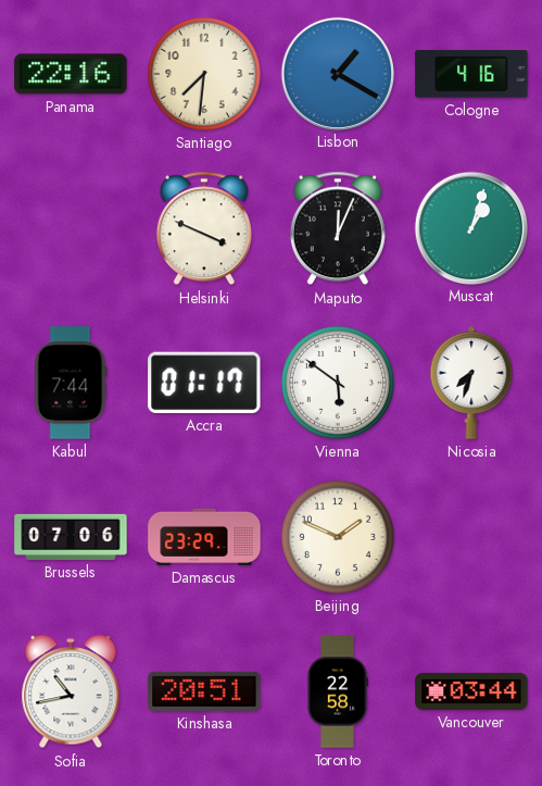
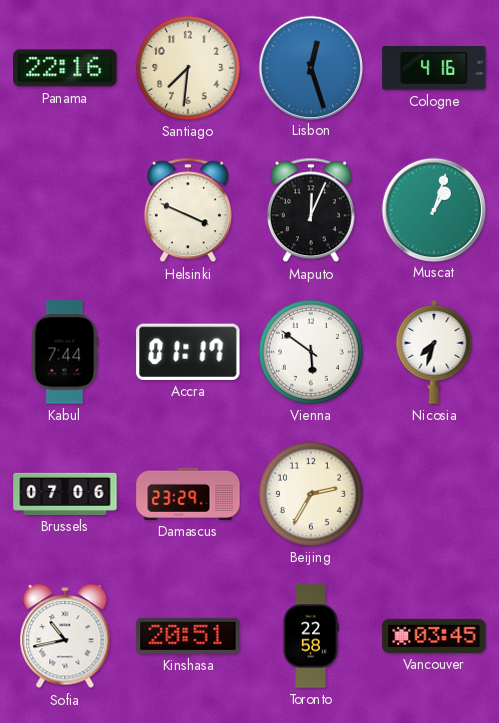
Lisbon: 1:20 -> 12:27 (310, 67)
Beijing: 1:49 -> 2:35 (311, 494)
Vancouver: 03:44 -> 03:45 (434, 636)
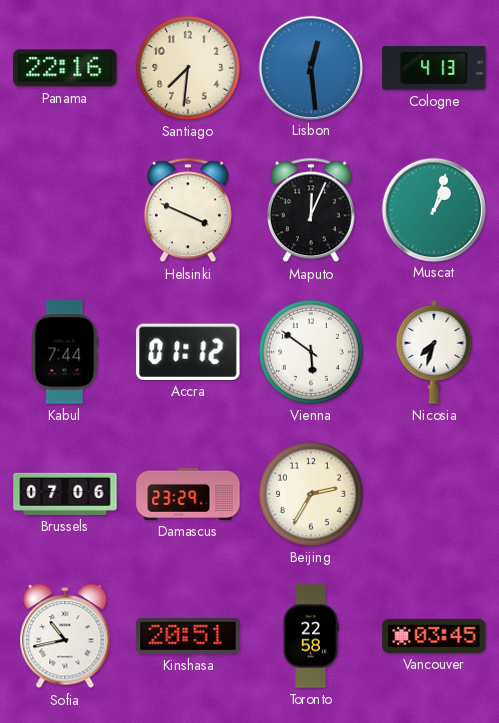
Lisbon: 12:27 -> 12:29 (310, 67)
Cologne: 4:16 -> 4:13 (434, 69)
Accra: 01:17 -> 01:12 (188, 352)
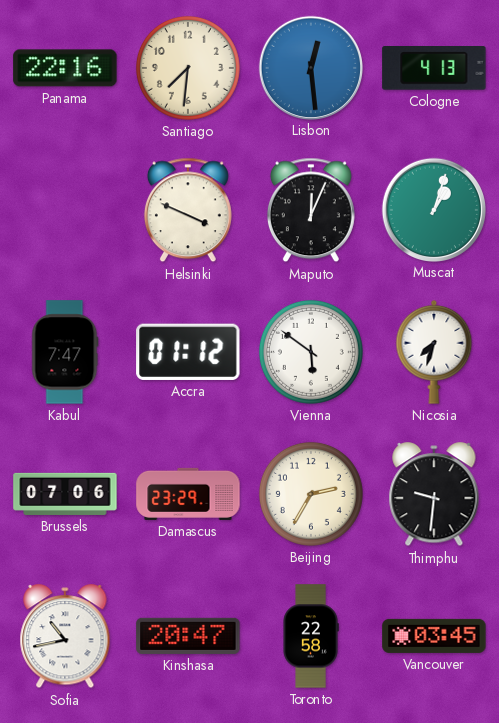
Kabul: 7:44 -> 7:47 (65, 352)
Thimphu: none -> 9:31 (434, 495)
Kinshasa: 20:51 -> 20:47 (188, 636)
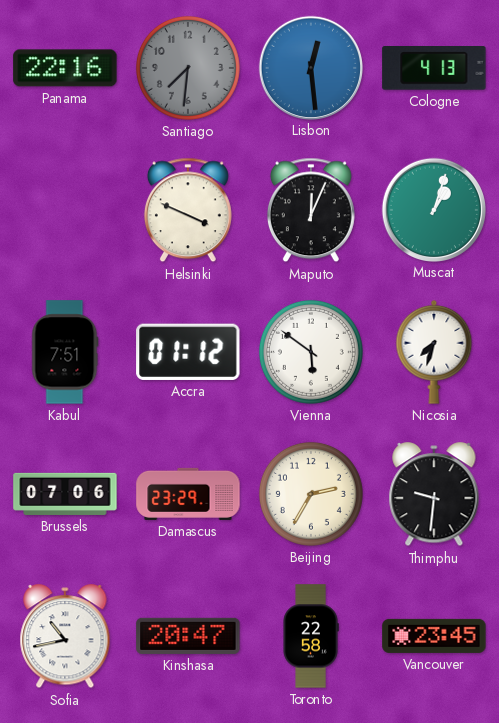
Santiago dial: cream -> grey (188, 68)
Kabul: 7:47 -> 7:51 (65, 352)
Vancouver: 03:45 -> 23:45 (434, 636)
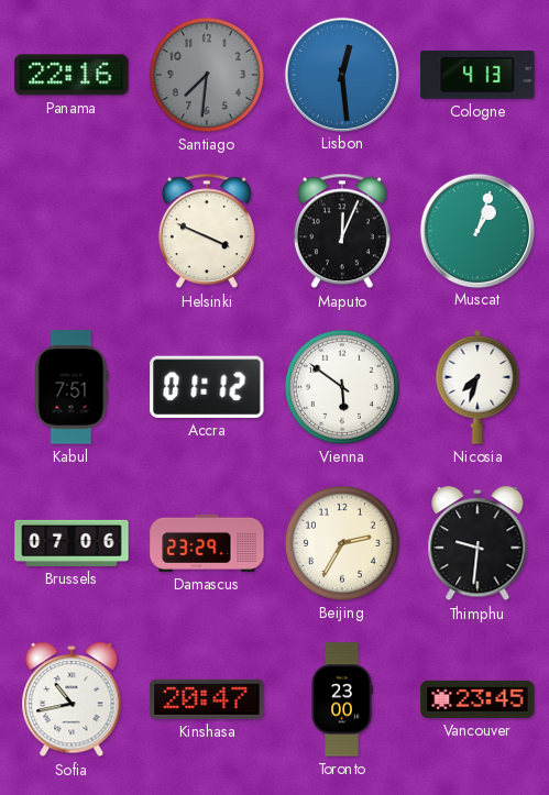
Toronto: 22:58 -> 23:00 (342, 699)
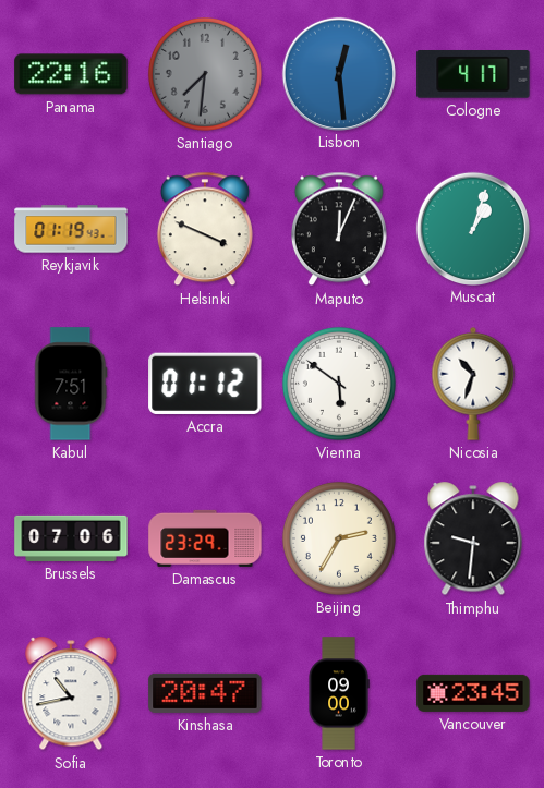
Cologne: 4:13 -> 4:17 (473, 75)
Reykjavik: none -> 01:19 (71, 229)
Nicosia: 7:33 -> 10:33 (473, 384)
Toronto: 23:00 -> 09:00 (339, 693)
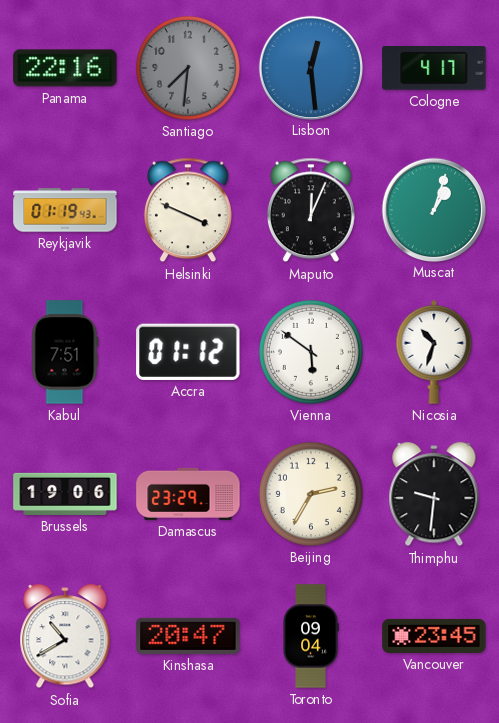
Brussels: 07:06 -> 19:06 (65, 494)
Sofia: 10:43 -> 10:40 (65, 637)
Toronto: 09:00 -> 09:04 (311, 636)
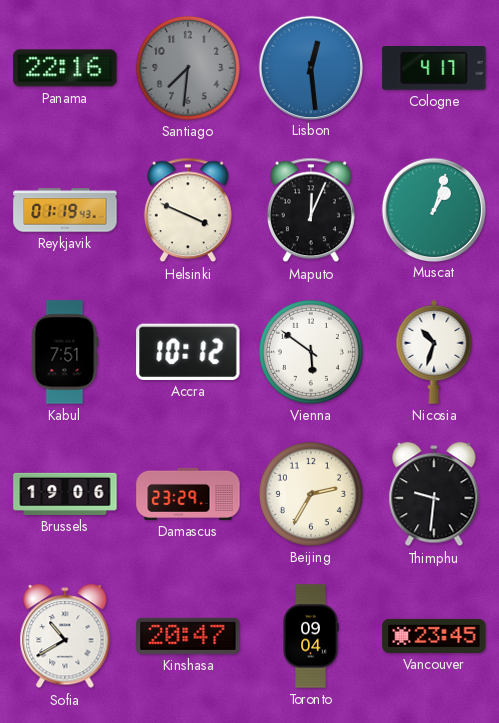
Accra: 01:12 -> 10:12 (188, 352)
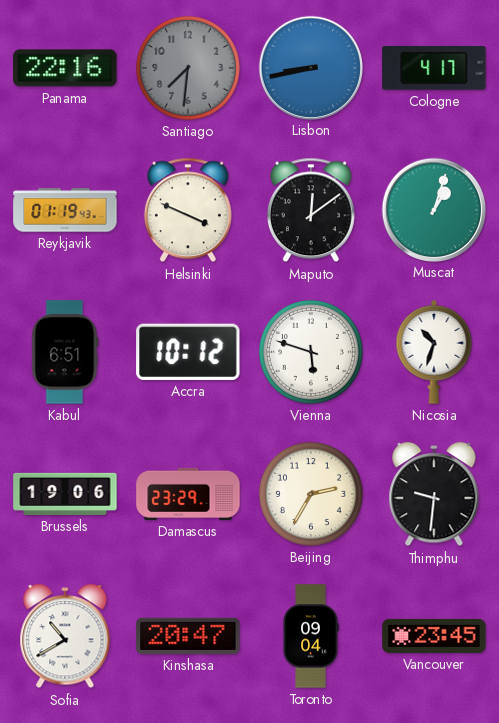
Lisbon: 12:29 -> 8:43 (310, 67)
Maputo: 12:04 -> 12:09 (311, 210)
Kabul: 7:51 -> 6:51 (65, 352)
Vienna: 5:51 -> 5:48 (311, 352)
